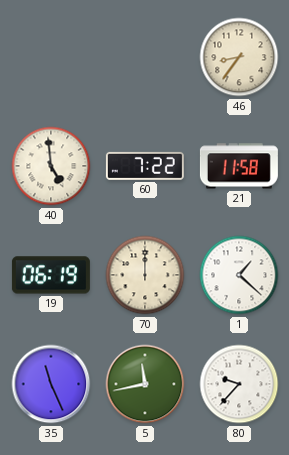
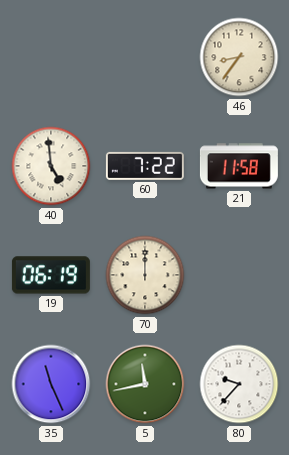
1: 1:22 -> none (239, 275)
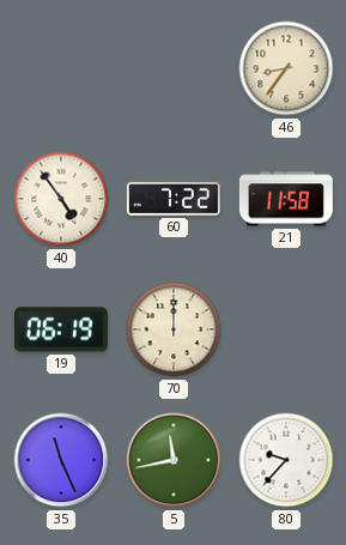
40: 4:59 -> 4:54 (61, 199)
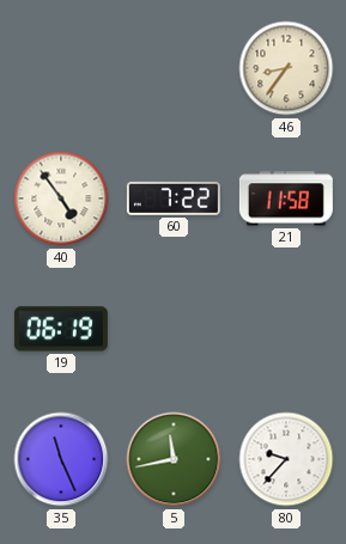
70: 12:00 -> none (174, 329)
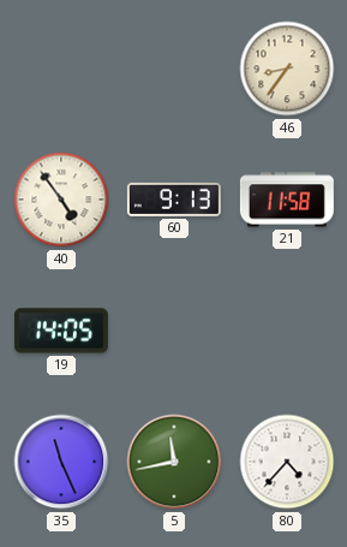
60: 7:22 -> 9:13 (174, 200)
19: 06:19 -> 14:05 (61, 331)
80: 9:37 -> 4:37 (287, 462)
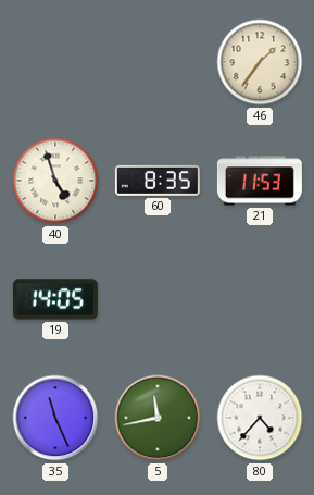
46: 8:36 -> 1:36 (260, 62)
40: 4:54 -> 4:57 (55, 181)
60: 9:13 -> 8:35 (158, 181)
21: 11:58 -> 11:53 (260, 181)
